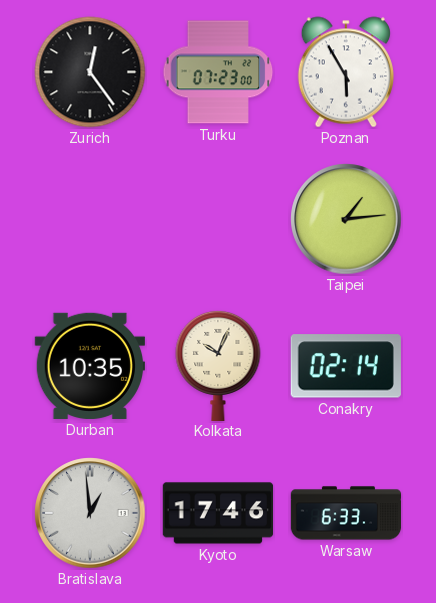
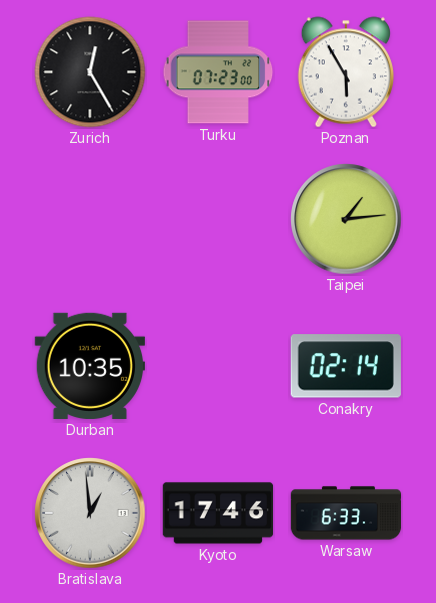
Zurich: 12:24 -> 12:25 (90, 72)
Kolkata: 10:04 -> none (218, 365)
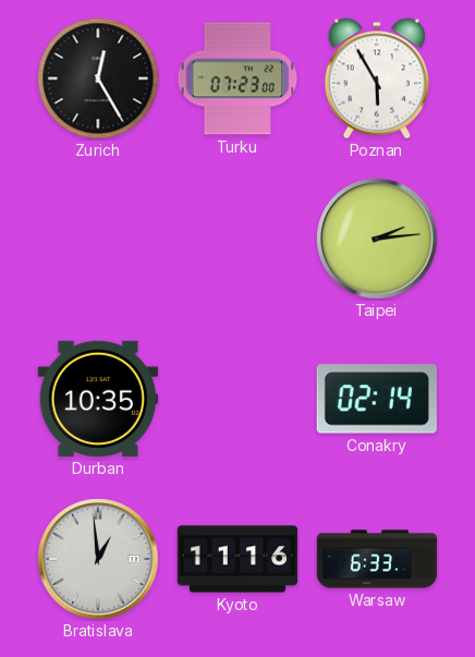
Taipei: 1:14 -> 2:14 (377, 239)
Kyoto: 17:46 -> 11:16 (237, 559)
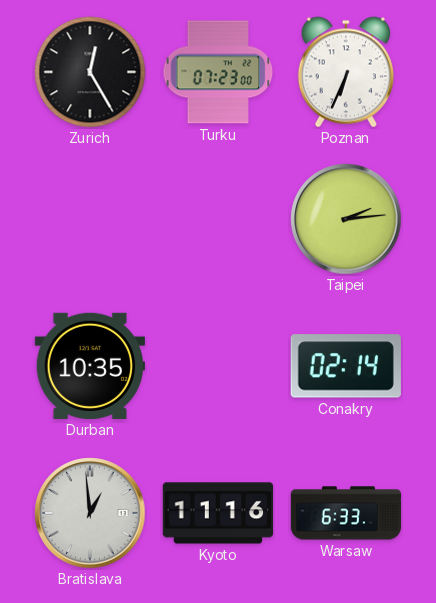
Poznan: 5:55 -> 6:34 (346, 72)
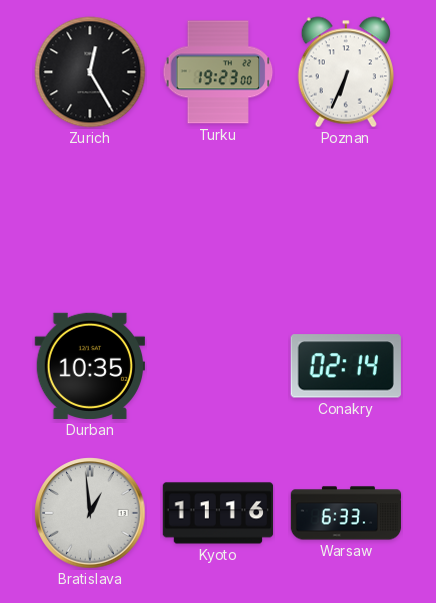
Turku: 07:23 -> 19:23 (218, 72)
Taipei: 2:14 -> none (346, 219)
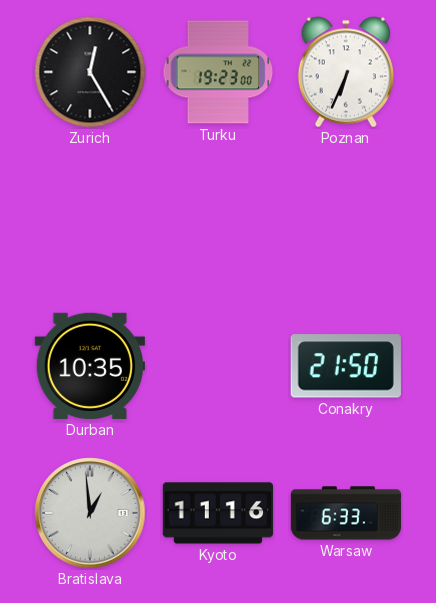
Conakry: 02:14 -> 21:50 (346, 366)
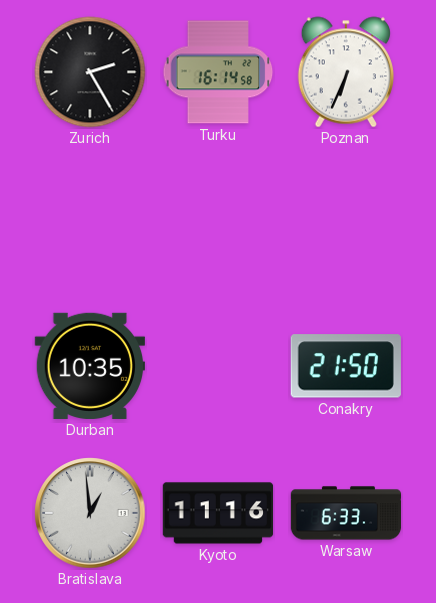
Zurich: 12:25 -> 2:25 (90, 72)
Turku: 19:23 -> 16:14 (218, 72)
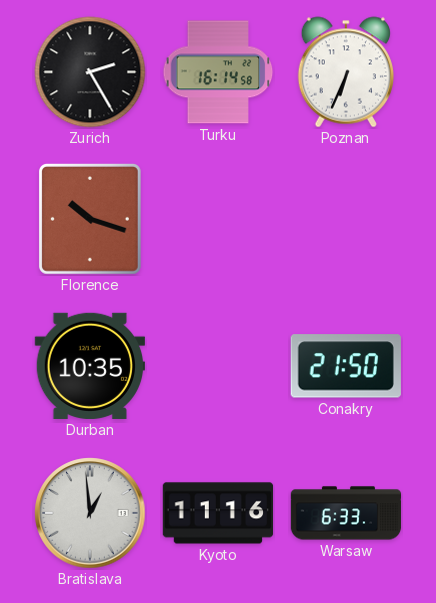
Florence: none -> 10:18 (90, 219)
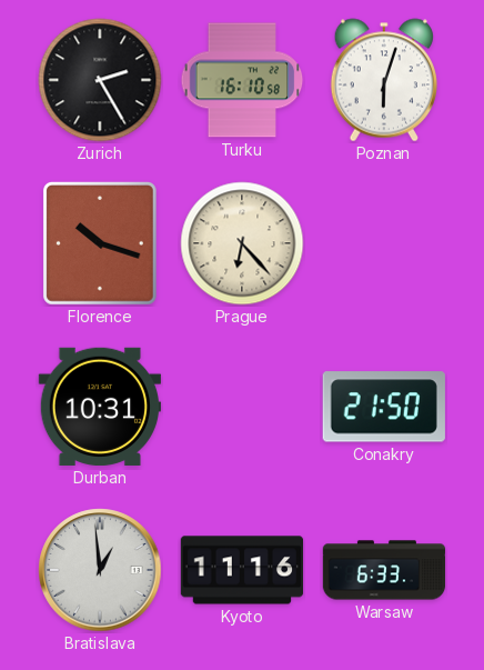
Turku: 16:14 -> 16:10 (242, 80)
Poznan: 6:34 -> 6:03 (384, 80)
Prague: none -> 6:23 (242, 243)
Durban: 10:35 -> 10:31 (99, 407)
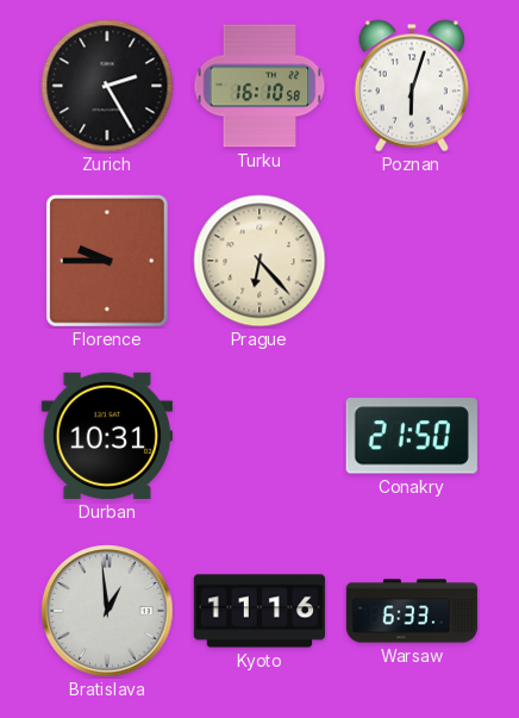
Florence: 10:18 -> 9:45 (107, 261)
